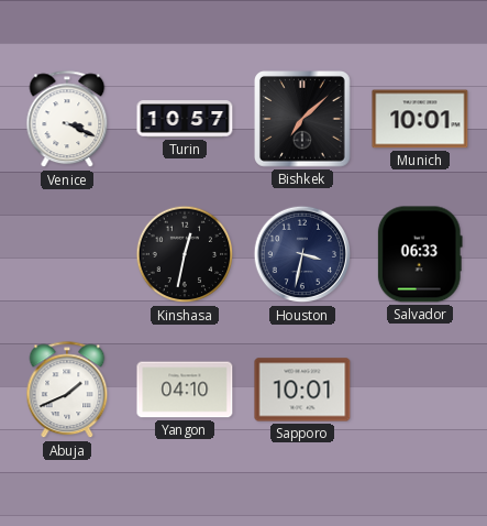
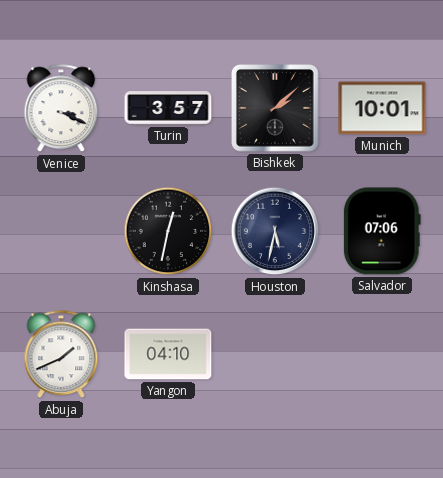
Turin: 10:57 -> 3:57 (168, 108)
Bishkek: 7:08 -> 2:08 (276, 109)
Houston: 3:32 -> 5:32 (275, 231)
Salvador: 06:33 -> 07:06 (382, 231)
Sapporo: 10:01 -> none (302, 390)
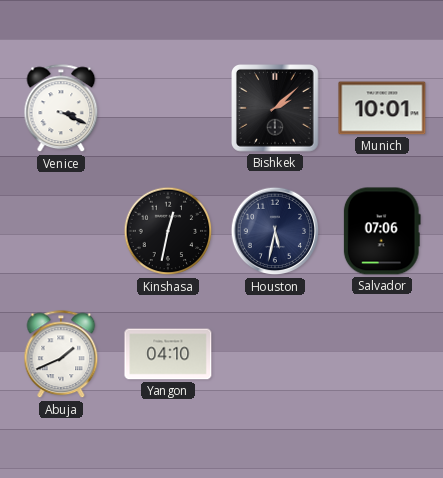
Turin: 3:57 -> none (168, 108)
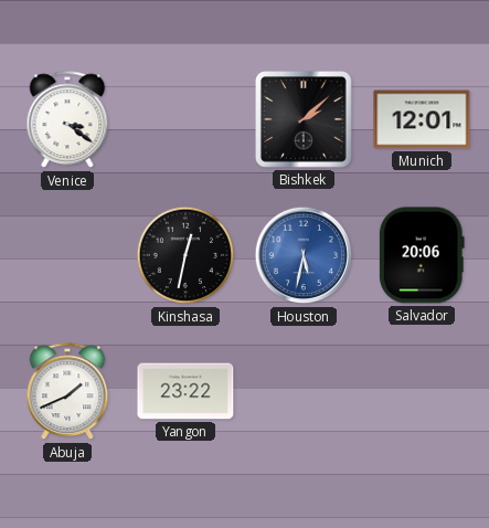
Venice: 3:19 -> 3:21 (67, 120)
Munich: 10:01 -> 12:01 (422, 119)
Houston dial: navy -> blue (304, 255)
Salvador: 07:06 -> 20:06 (422, 255)
Yangon: 04:10 -> 23:22 (185, 391)
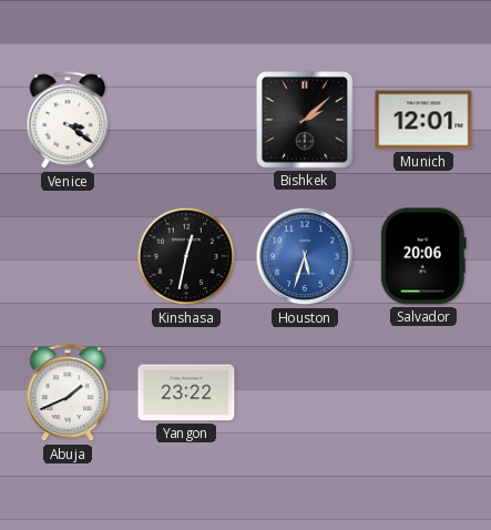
Houston: 5:32 -> 5:33 (305, 256)
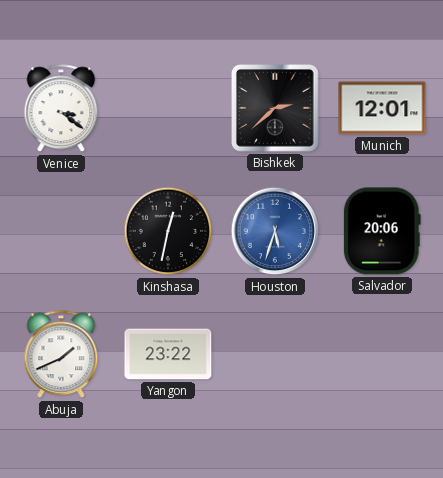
Bishkek: 2:08 -> 2:38 (276, 109)
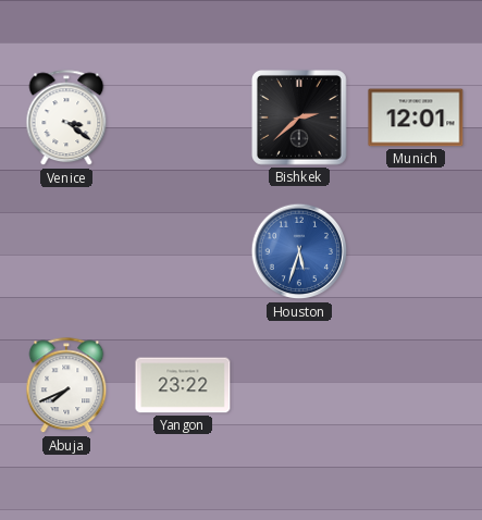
Kinshasa: 12:32 -> none (168, 231)
Salvador: 20:06 -> none (382, 231)
Abuja: 1:41 -> 7:41 (66, 386)
